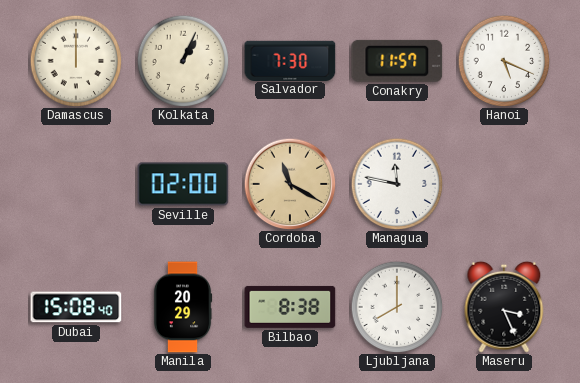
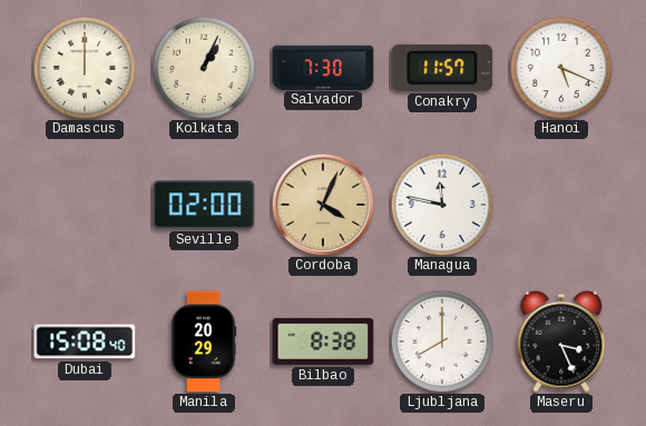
Cordoba: 11:20 -> 4:04 (323, 205)
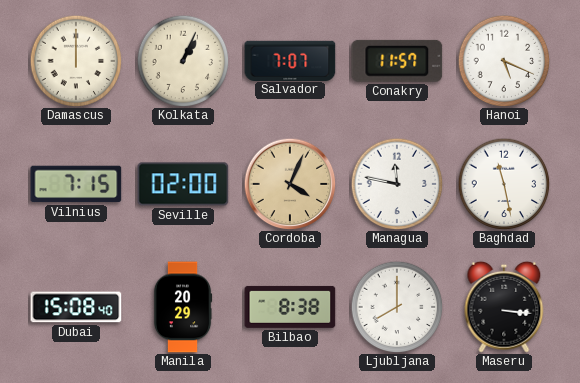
Salvador: 7:30 -> 7:07 (290, 60)
Vilnius: none -> 7:15 (76, 184)
Baghdad: none -> 11:28 (504, 184)
Maseru: 3:26 -> 3:16 (504, 307)
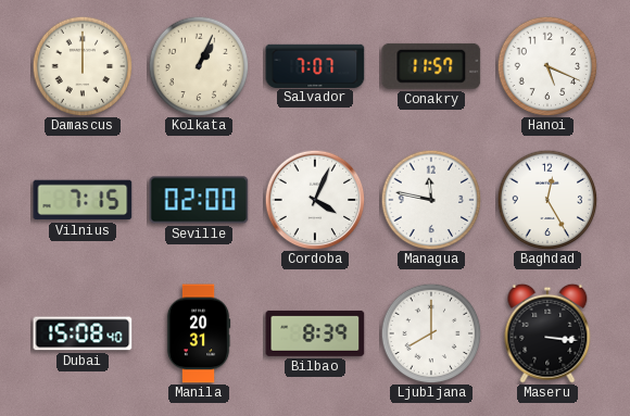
Cordoba dial: champagne -> white (315, 200)
Baghdad: 11:28 -> 12:25 (547, 200)
Manila: 20:29 -> 20:31 (199, 333)
Bilbao: 8:38 -> 8:39 (315, 333)
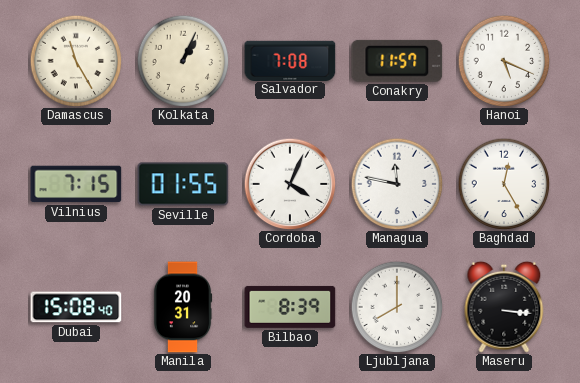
Damascus: 12:00 -> 11:25 (76, 61)
Salvador: 7:07 -> 7:08 (290, 60)
Seville: 02:00 -> 01:55 (183, 184)
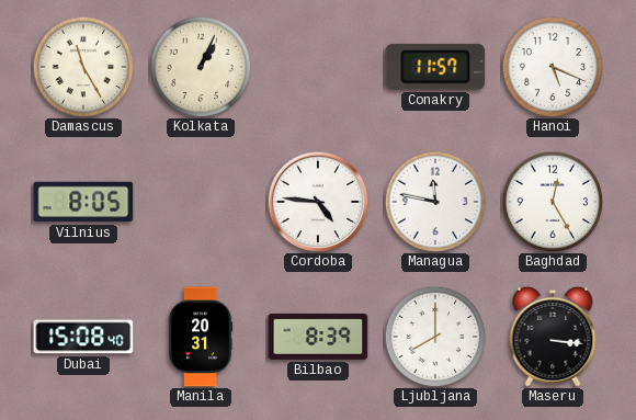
Salvador: 7:08 -> none (290, 60)
Vilnius: 7:15 -> 8:05 (83, 202)
Seville: 01:55 -> none (183, 184)
Cordoba: 4:04 -> 4:46 (318, 202)
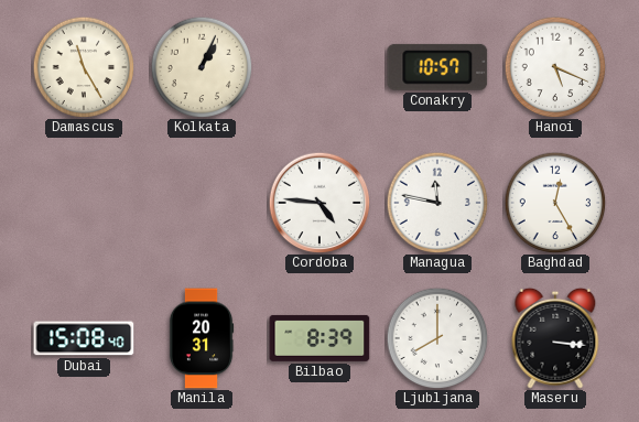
Conakry: 11:57 -> 10:57 (437, 67)
Vilnius: 8:05 -> none (83, 202)
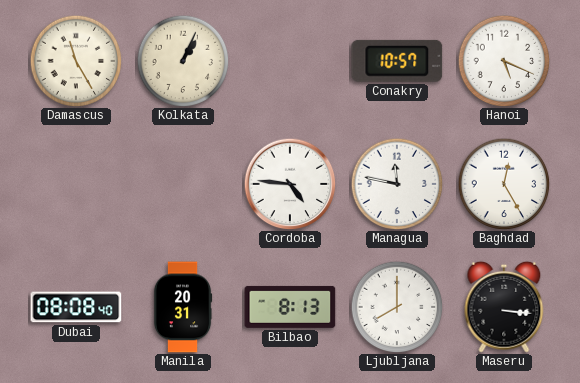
Dubai: 15:08 -> 08:08 (76, 307)
Bilbao: 8:39 -> 8:13 (290, 307)
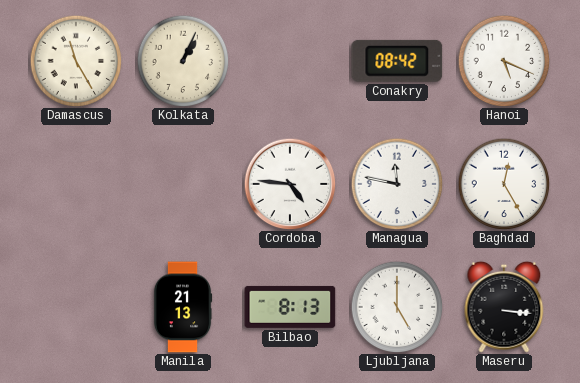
Conakry: 10:57 -> 08:42 (397, 61)
Dubai: 08:08 -> none (76, 307)
Manila: 20:31 -> 21:13 (183, 307)
Ljubljana: 8:00 -> 5:00 (397, 307)
